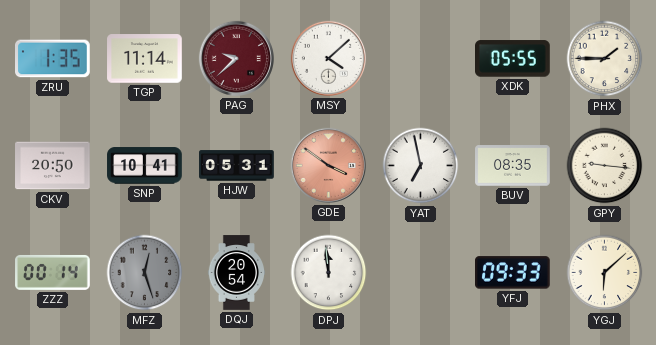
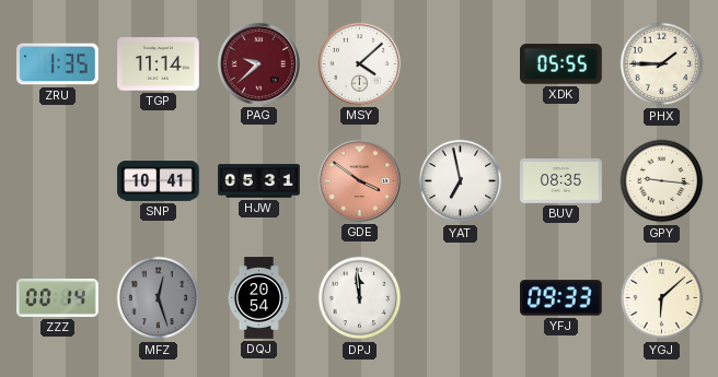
CKV: 20:50 -> none (53, 166)
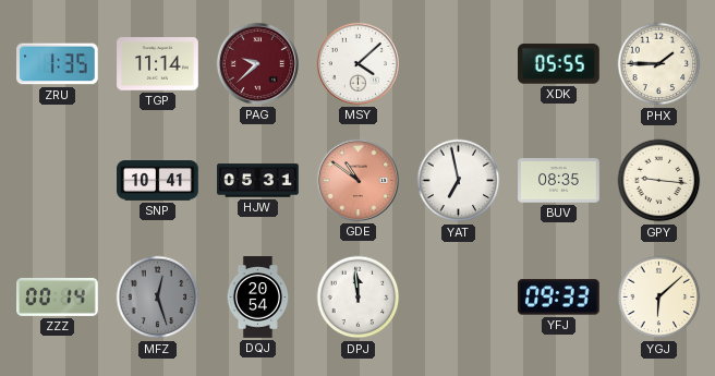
GDE: 3:51 -> 10:51 (357, 180)
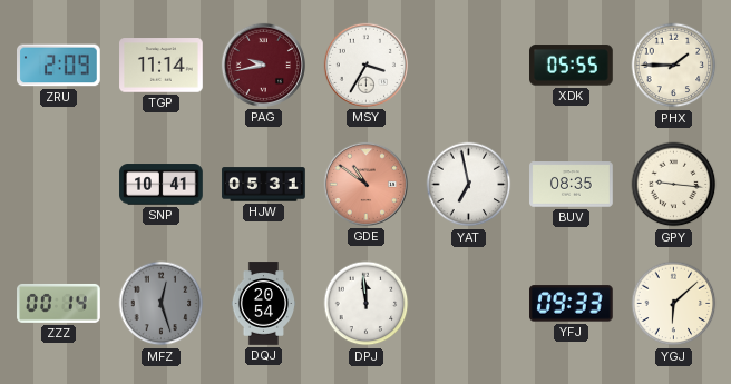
ZRU: 1:35 -> 2:09 (59, 66)
PAG: 9:38 -> 9:43 (263, 65)
MSY: 4:08 -> 3:35 (365, 65)
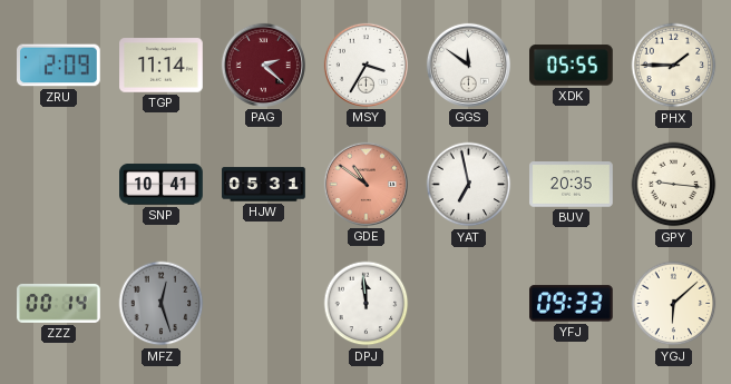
PAG: 9:43 -> 2:22 (263, 65)
GGS: none -> 11:51 (468, 65)
BUV: 08:35 -> 20:35 (572, 185)
DQJ: 20:54 -> none (264, 304)
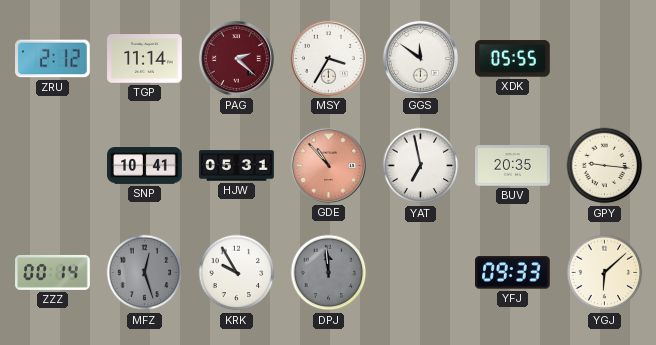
ZRU: 2:09 -> 2:12 (53, 59)
PHX: 1:45 -> none (674, 66)
GDE: 10:51 -> 10:53 (328, 165)
KRK: none -> 9:55 (237, 273)
DPJ dial: white -> grey (329, 273)
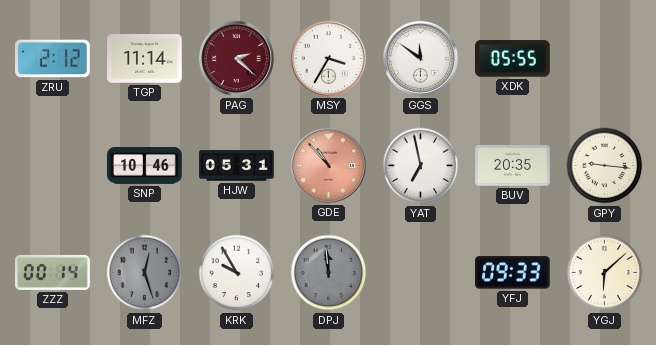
SNP: 10:41 -> 10:46 (145, 166)
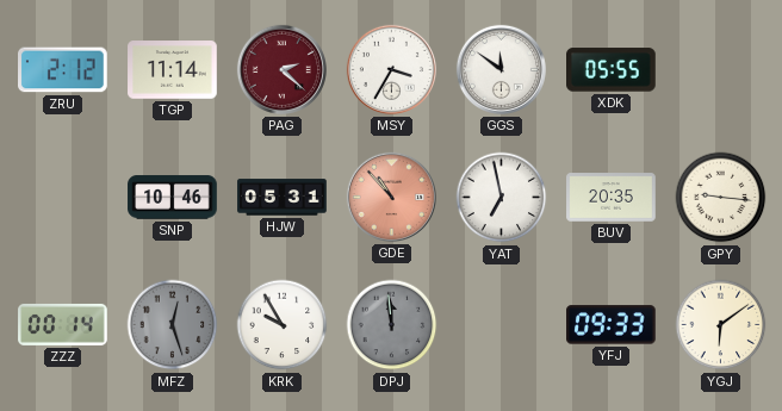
YGJ: 6:08 -> 6:09 (721, 325)
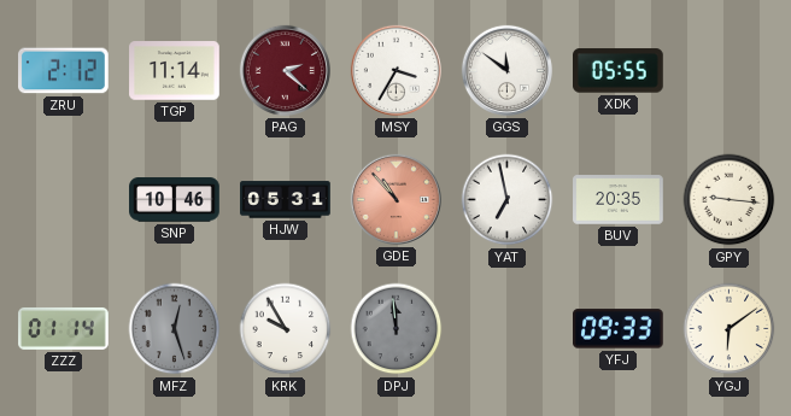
ZZZ: 00:14 -> 01:14 (64, 328)
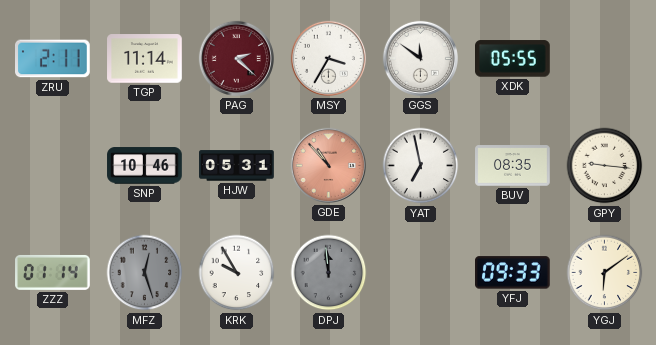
ZRU: 2:12 -> 2:11 (53, 59)
BUV: 20:35 -> 08:35 (513, 166)
